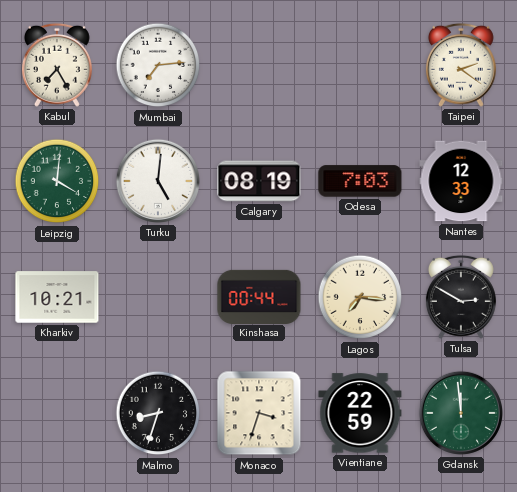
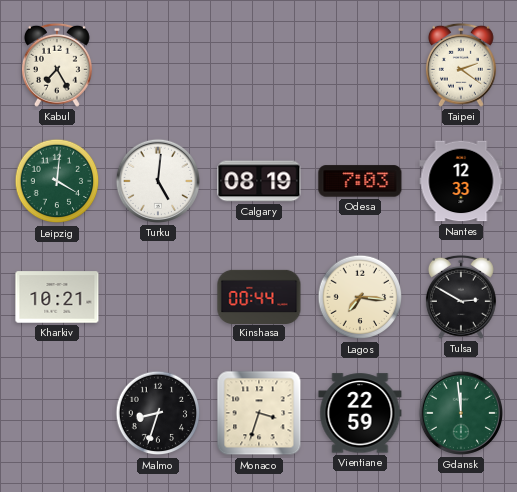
Mumbai: 7:14 -> none (158, 65)
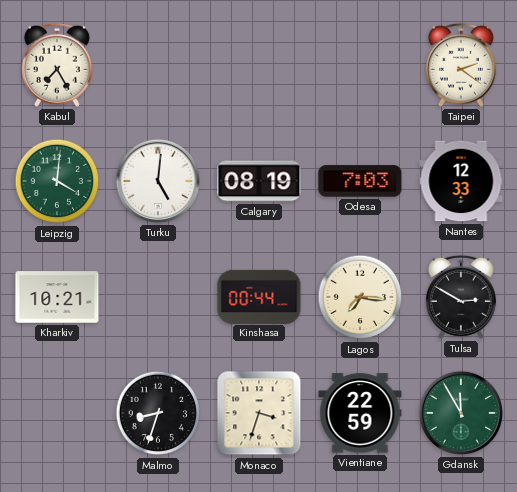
Gdansk: 11:59 -> 11:55 (461, 413)
